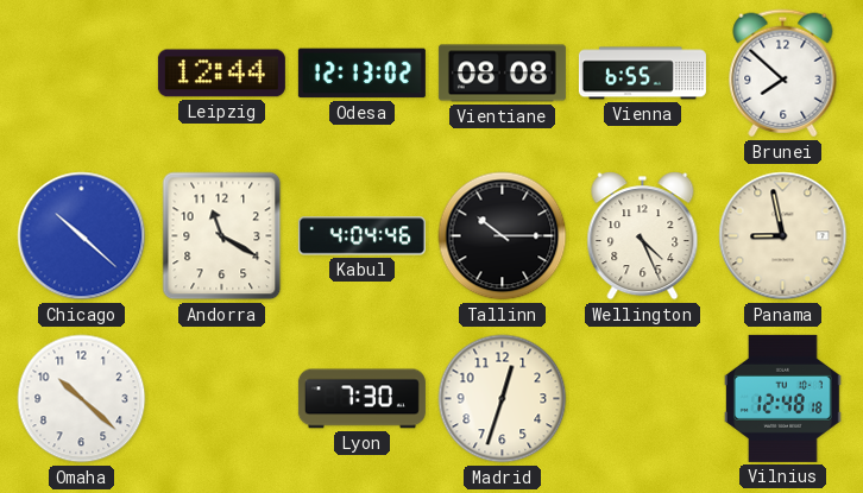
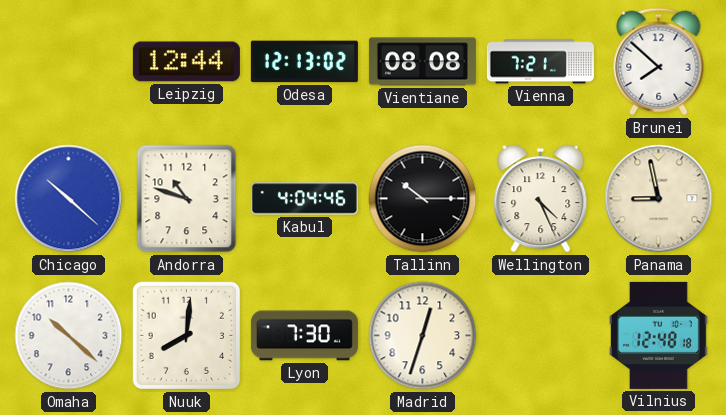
Vienna: 6:55 -> 7:21 (540, 62)
Andorra: 11:20 -> 10:48 (187, 199)
Nuuk: none -> 8:01 (187, 336)
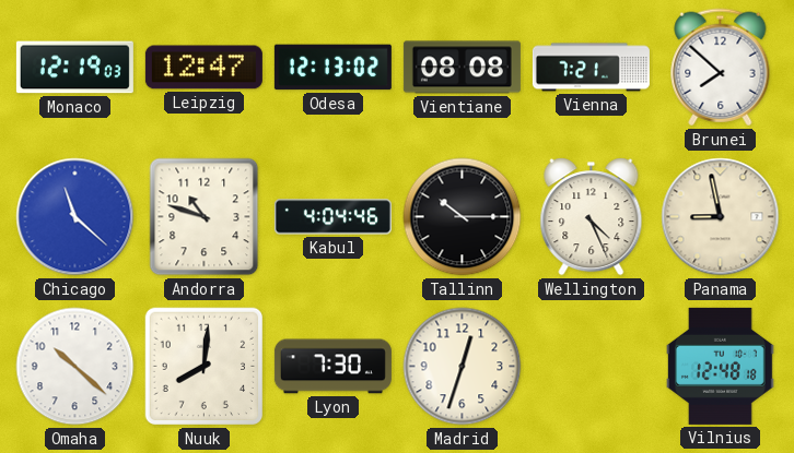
Monaco: none -> 12:19 (74, 68)
Leipzig: 12:44 -> 12:47 (203, 68)
Chicago: 10:22 -> 11:22 (75, 217)
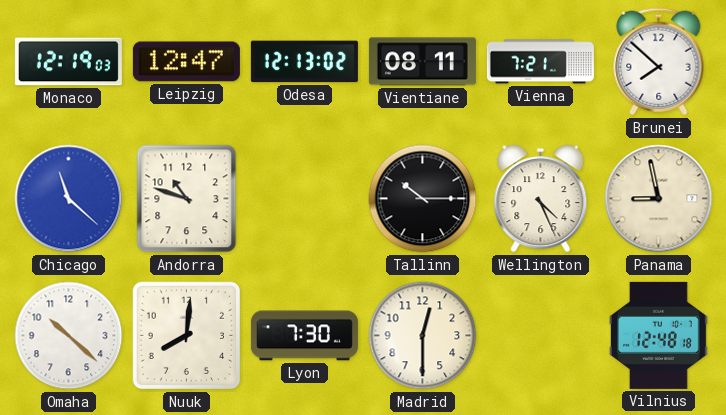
Vientiane: 08:08 -> 08:11 (422, 62)
Kabul: 4:04 -> none (332, 217)
Madrid: 12:33 -> 12:30 (423, 336)
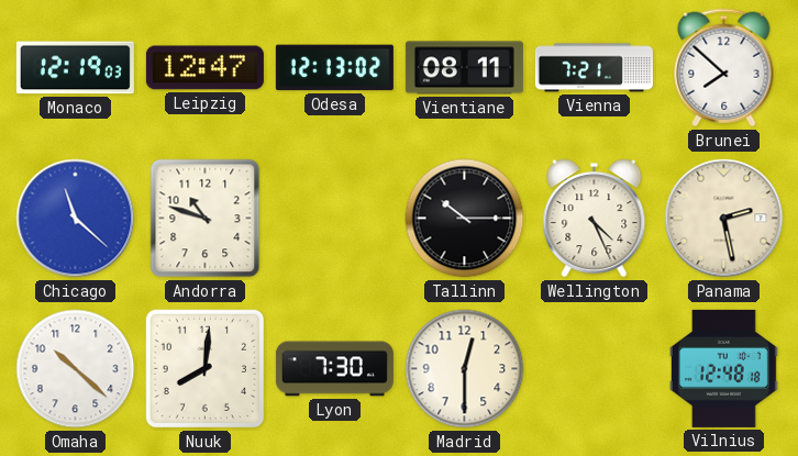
Panama: 8:58 -> 2:28 (724, 219)
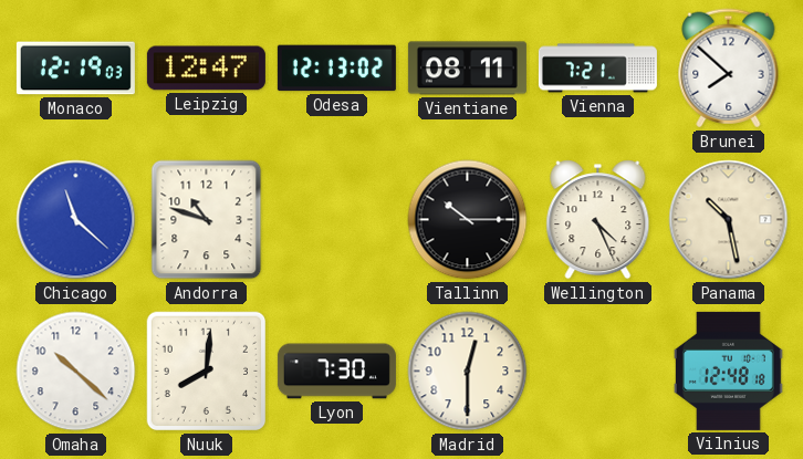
Panama: 2:28 -> 10:28 (729, 220)
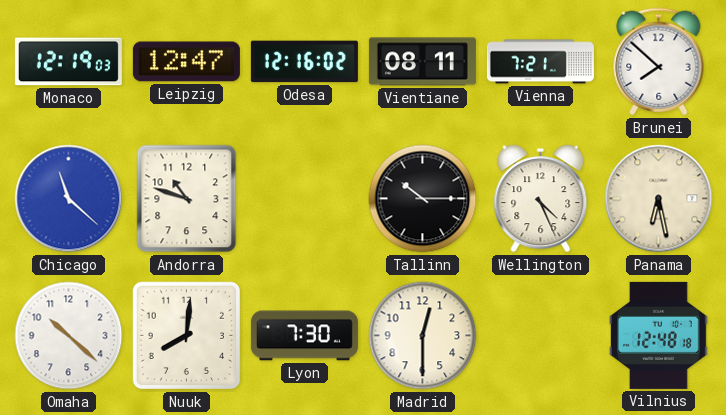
Odesa: 12:13 -> 12:16 (304, 62)
Panama: 10:28 -> 6:28 (659, 199)
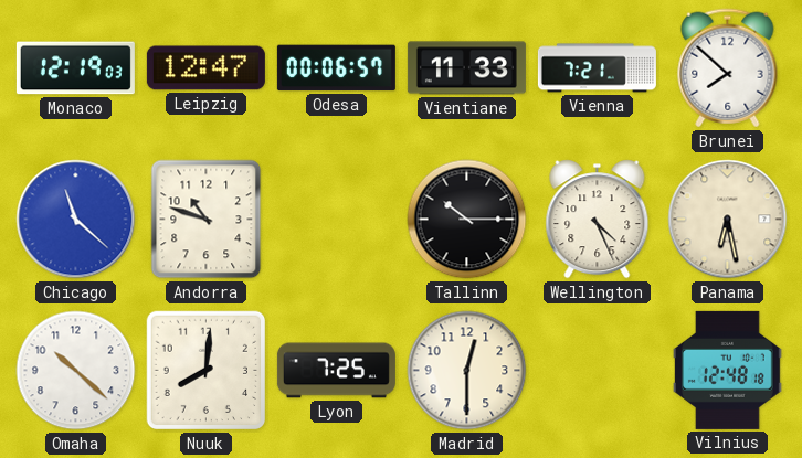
Odesa: 12:16 -> 00:06 (336, 68)
Vientiane: 08:11 -> 11:33 (466, 68)
Lyon: 7:30 -> 7:25 (336, 371)
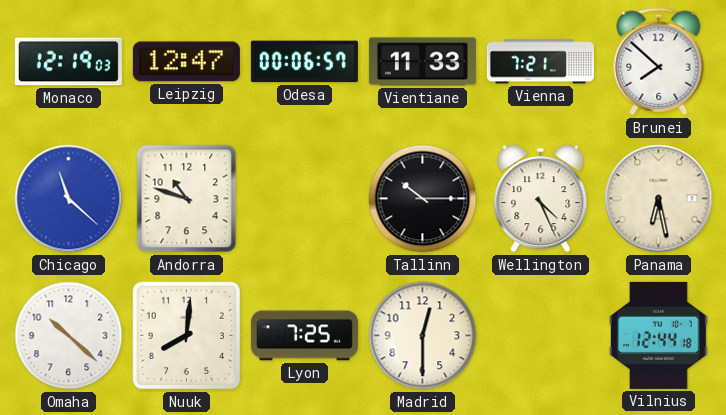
Vilnius: 12:48 -> 12:44 (658, 335)
